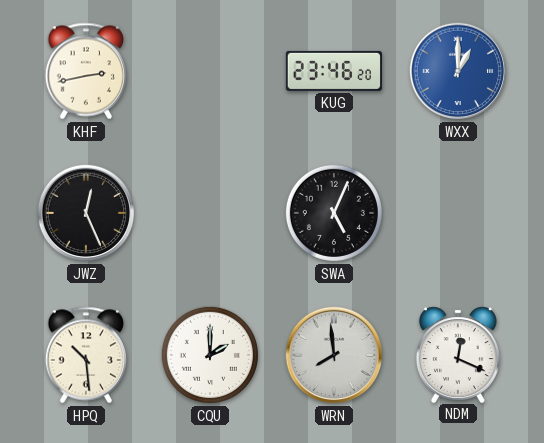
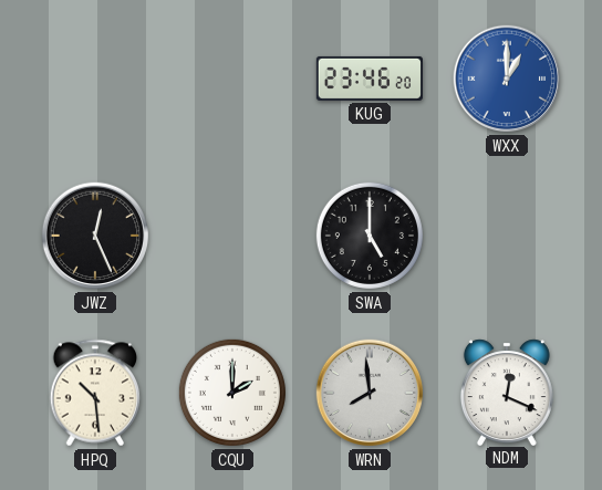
KHF: 2:43 -> none (86, 71)
SWA: 5:04 -> 5:00 (370, 236)
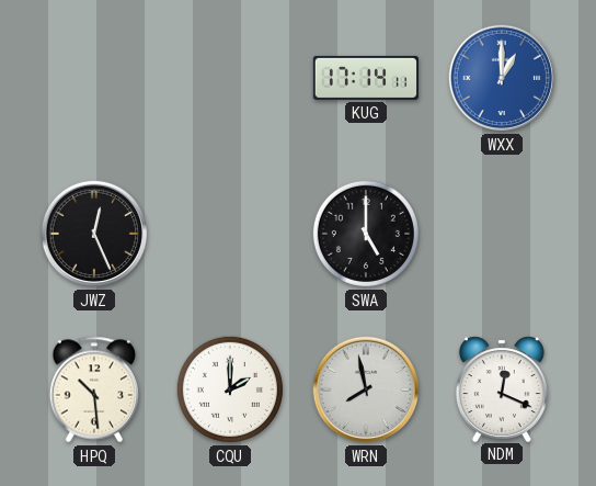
KUG: 23:46 -> 17:14 (366, 78)
WRN: 7:59 -> 7:58 (366, 389)
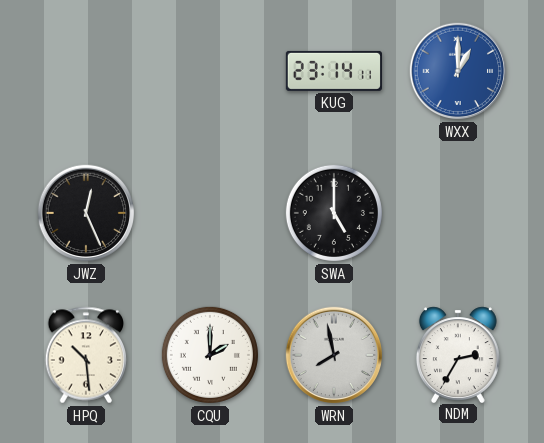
KUG: 17:14 -> 23:14 (334, 71)
NDM: 12:19 -> 2:35 (458, 354)
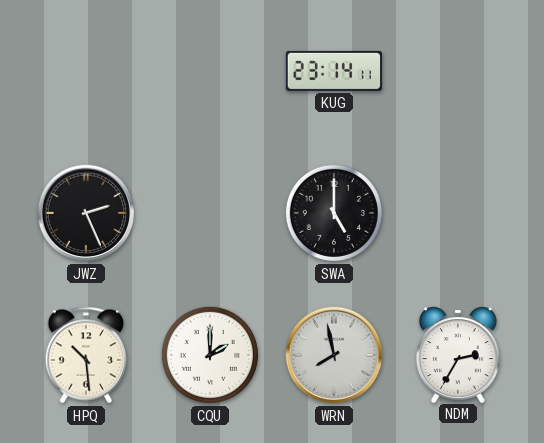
WXX: 1:00 -> none (458, 71)
JWZ: 12:26 -> 2:26 (86, 213)
